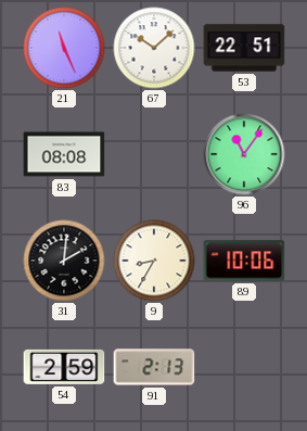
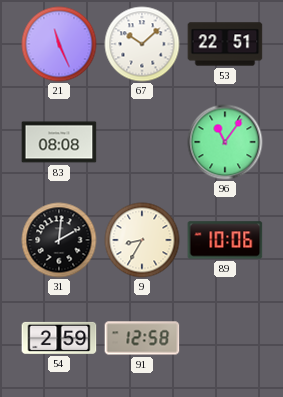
91: 2:13 -> 12:58 (142, 338)
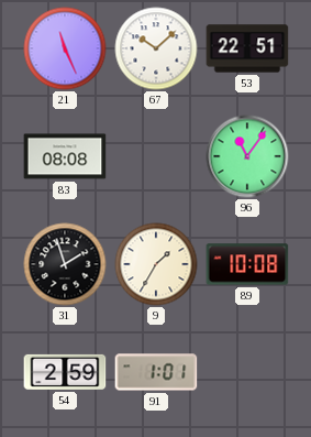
31: 2:01 -> 1:57 (65, 264)
9: 8:35 -> 1:35 (156, 264)
89: 10:06 -> 10:08 (247, 264)
91: 12:58 -> 1:01 (156, 372)
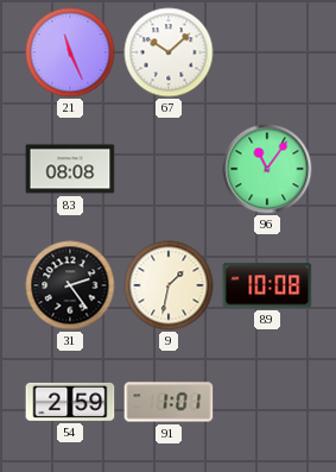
53: 22:51 -> none (247, 48)
31: 1:57 -> 2:24 (70, 285)
9: 1:35 -> 1:32 (169, 285)
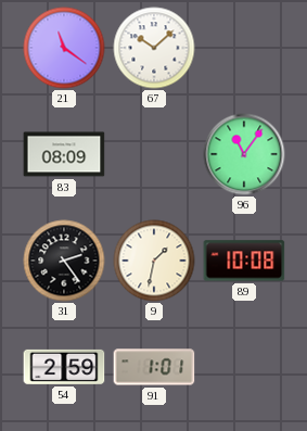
21: 11:26 -> 11:21 (64, 48)
83: 08:08 -> 08:09 (64, 154)
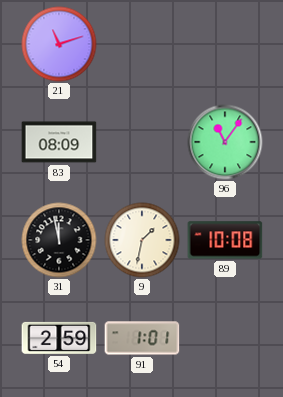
21: 11:21 -> 11:12 (59, 44)
67: 10:08 -> none (154, 48)
31: 2:24 -> 11:58 (59, 240)
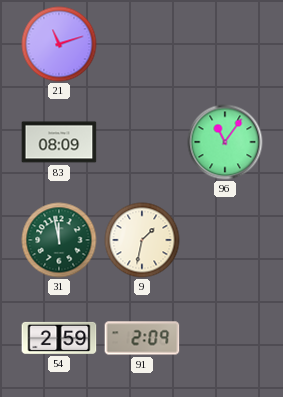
31 dial: black -> green (59, 240)
89: 10:08 -> none (225, 240)
91: 1:01 -> 2:09 (142, 338)
